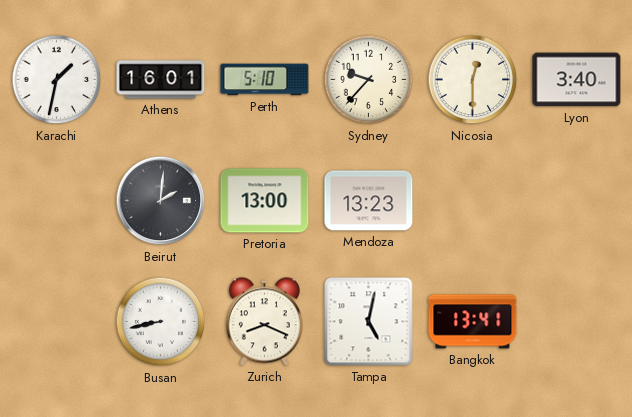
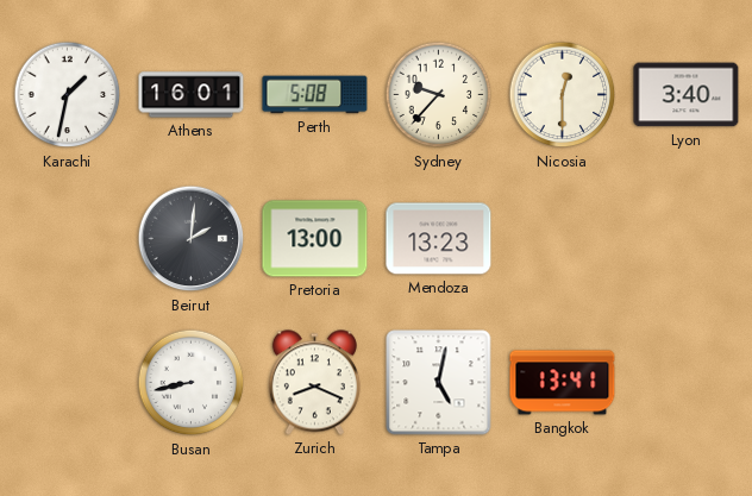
Perth: 5:10 -> 5:08 (315, 95)
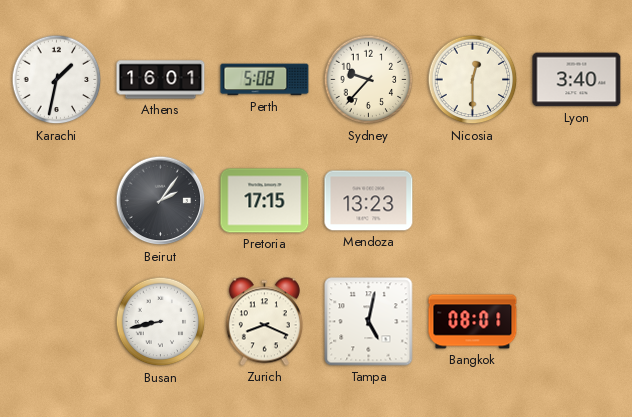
Beirut: 2:01 -> 2:06 (161, 201)
Pretoria: 13:00 -> 17:15 (265, 201)
Bangkok: 13:41 -> 08:01 (473, 322)
